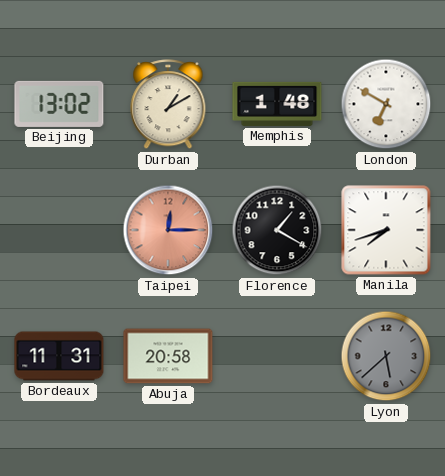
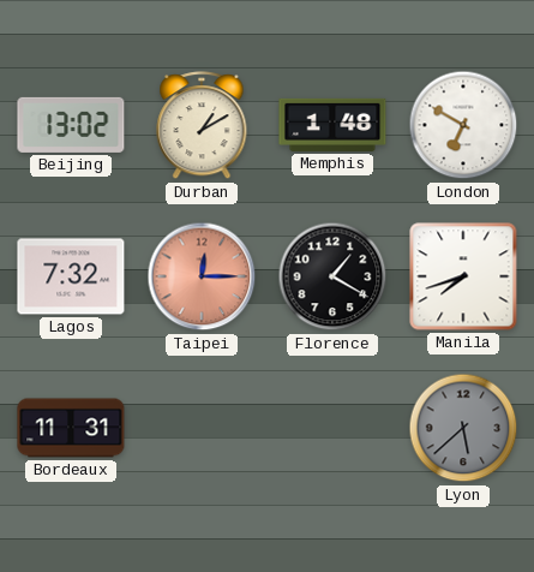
Lagos: none -> 7:32 (71, 276)
Abuja: 20:58 -> none (168, 356)
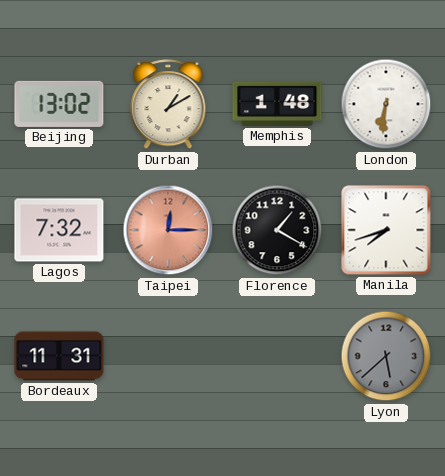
London: 6:50 -> 6:31 (386, 104)
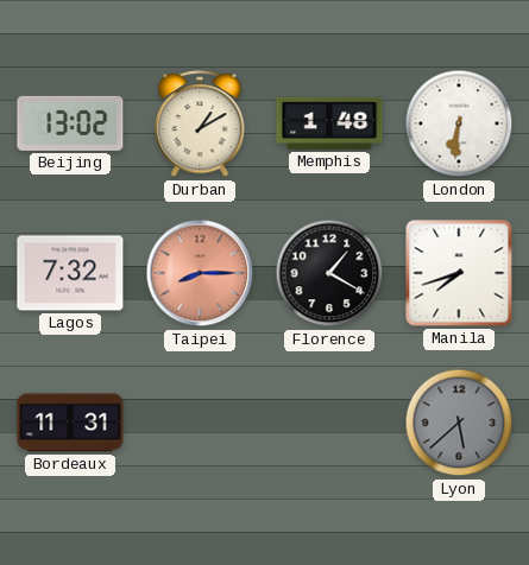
Taipei: 12:15 -> 8:15 (200, 273)
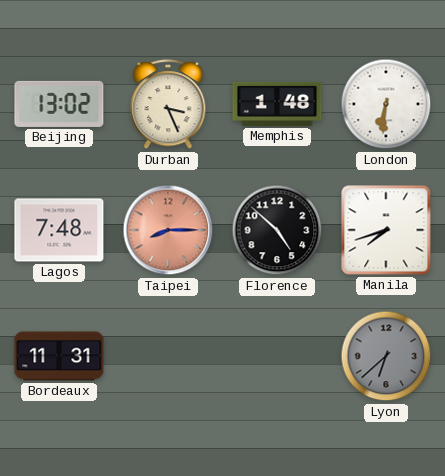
Durban: 1:10 -> 3:26 (168, 105)
Lagos: 7:32 -> 7:48 (59, 230)
Florence: 1:20 -> 4:52 (277, 230)
Lyon: 5:38 -> 6:38 (386, 356)
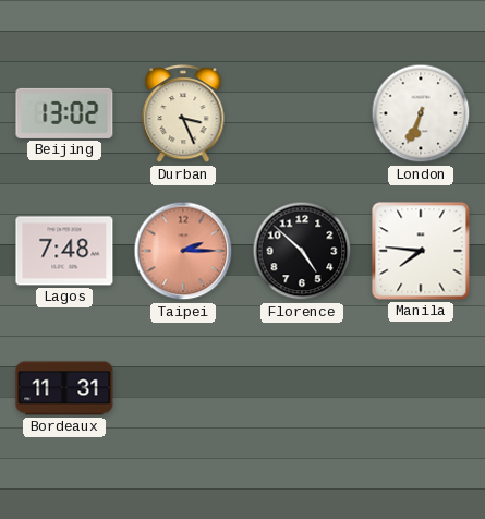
Memphis: 1:48 -> none (277, 104)
London: 6:31 -> 6:34 (421, 113)
Taipei: 8:15 -> 2:15 (183, 251)
Manila: 7:42 -> 7:46 (421, 251)
Lyon: 6:38 -> none (386, 356)
